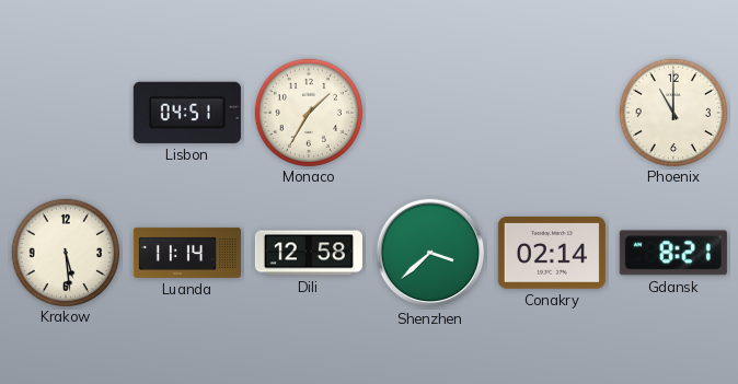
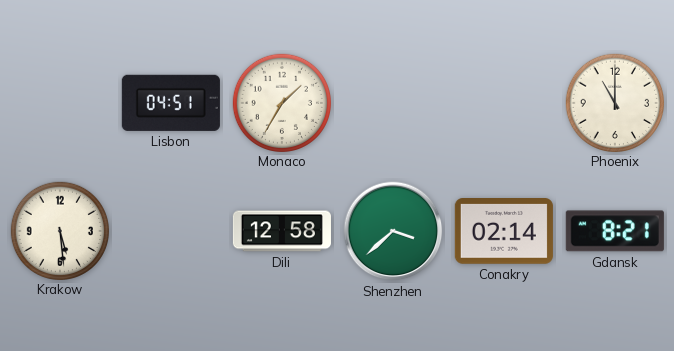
Luanda: 11:14 -> none (187, 253)
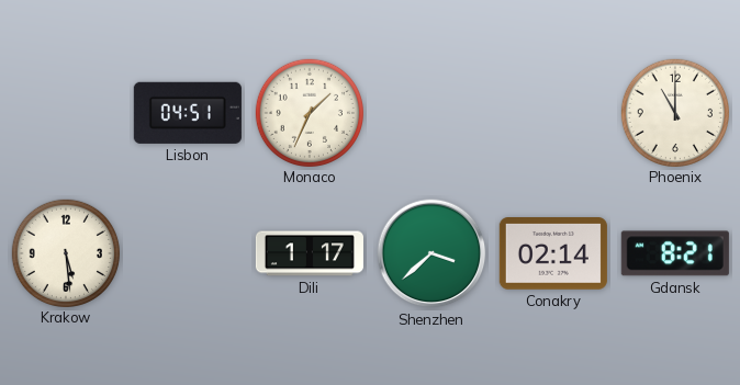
Monaco: 1:35 -> 1:34 (309, 112)
Dili: 12:58 -> 1:17 (310, 253)
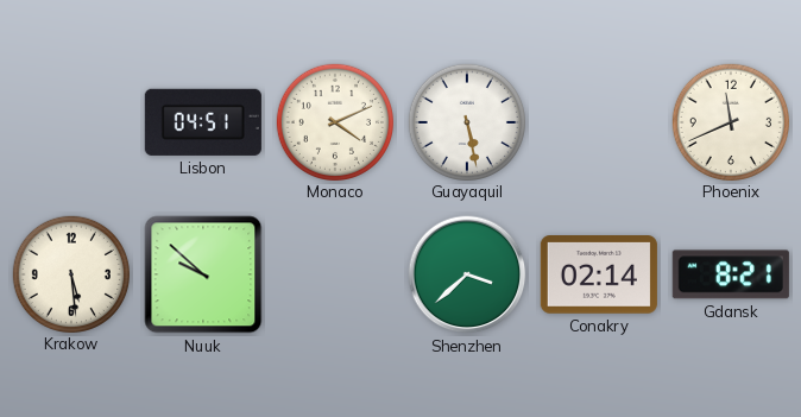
Monaco: 1:34 -> 4:11 (334, 121)
Guayaquil: none -> 5:28 (466, 121)
Phoenix: 11:00 -> 11:41 (730, 121)
Nuuk: none -> 9:52 (203, 274)
Dili: 1:17 -> none (310, 253)
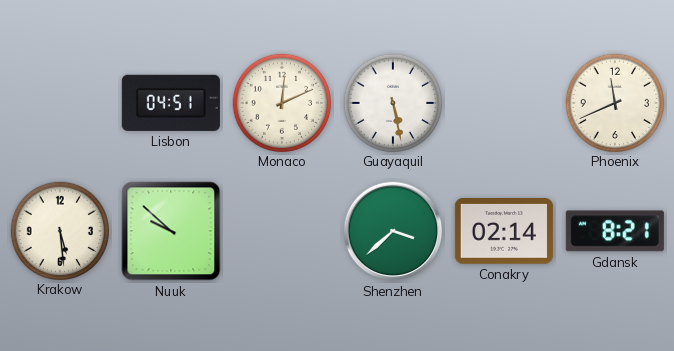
Monaco: 4:11 -> 12:11 (281, 102)
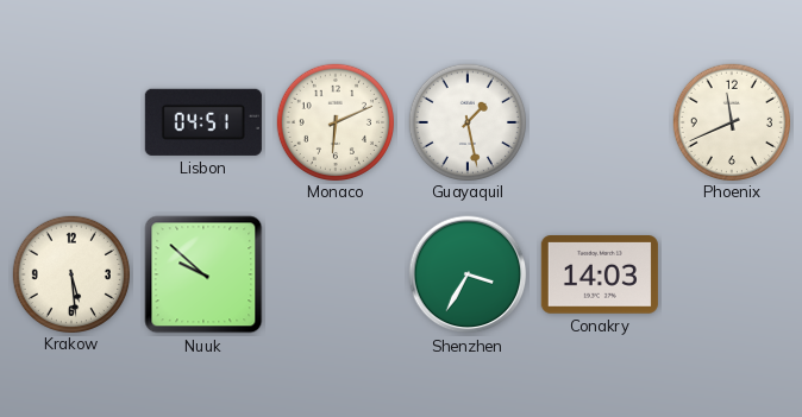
Monaco: 12:11 -> 6:11 (334, 121)
Guayaquil: 5:28 -> 1:28 (466, 121)
Shenzhen: 3:38 -> 3:35 (468, 274)
Conakry: 02:14 -> 14:03 (600, 276)
Gdansk: 8:21 -> none (615, 231)
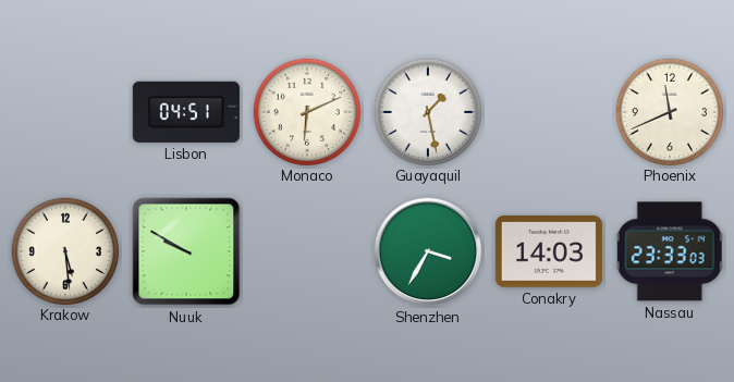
Nuuk: 9:52 -> 9:50 (186, 251)
Nassau: none -> 23:33 (670, 251)
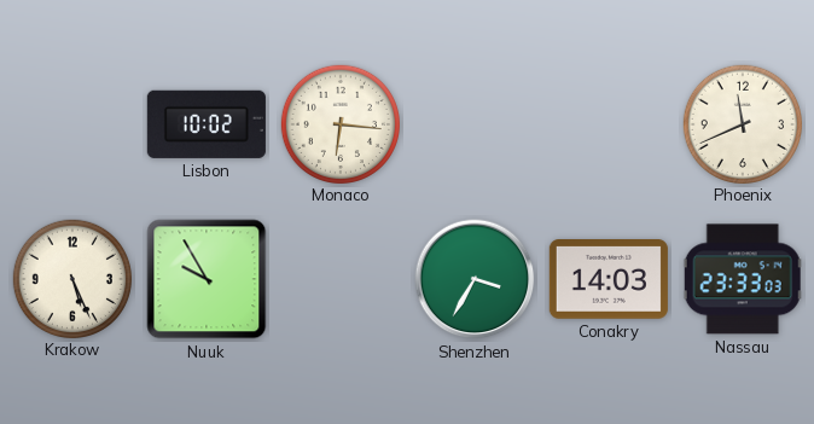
Lisbon: 04:51 -> 10:02 (207, 124)
Monaco: 6:11 -> 6:16 (339, 123)
Guayaquil: 1:28 -> none (427, 111)
Krakow: 5:29 -> 5:26 (71, 278)
Nuuk: 9:50 -> 9:55 (207, 279)
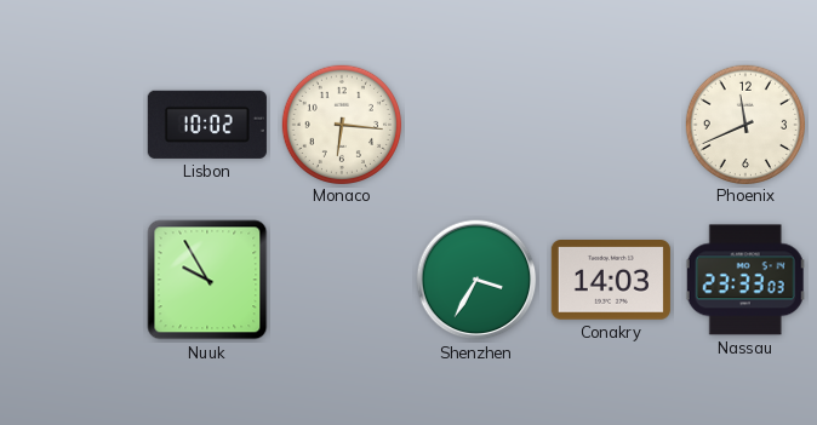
Krakow: 5:26 -> none (71, 278)
